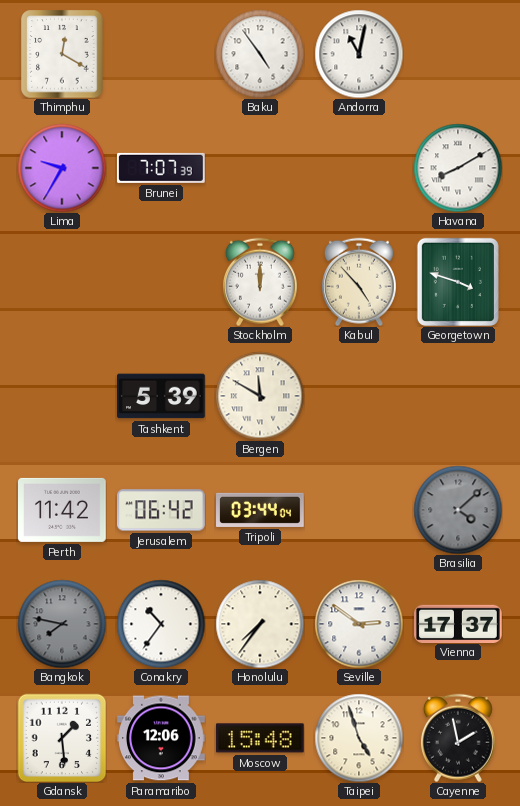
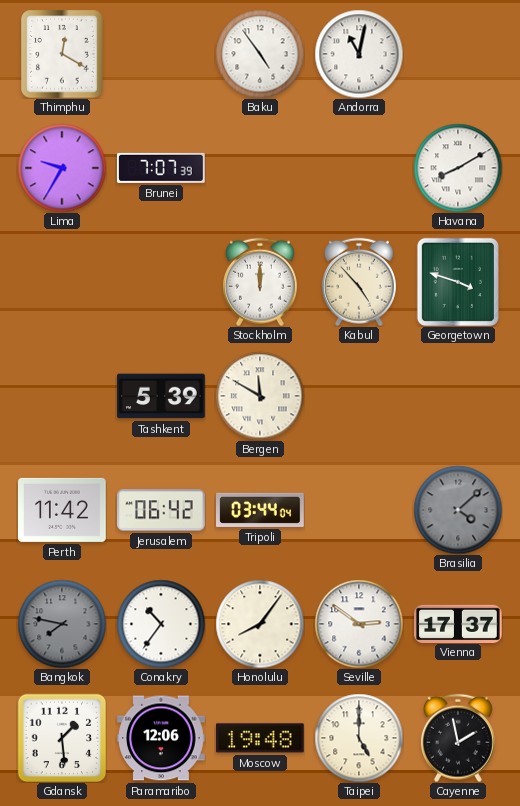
Honolulu: 7:36 -> 8:06 (260, 624)
Moscow: 15:48 -> 19:48 (260, 738)
Taipei: 4:57 -> 5:00 (359, 738)
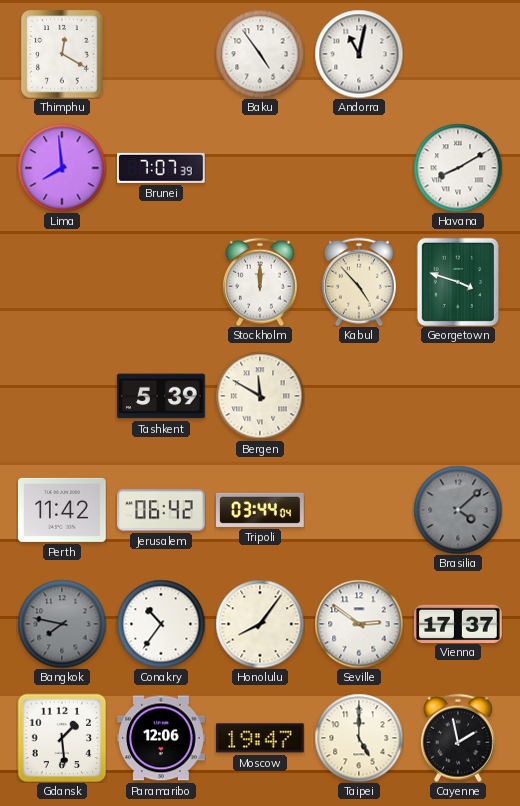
Lima: 9:35 -> 7:59 (62, 168)
Moscow: 19:48 -> 19:47 (260, 738)
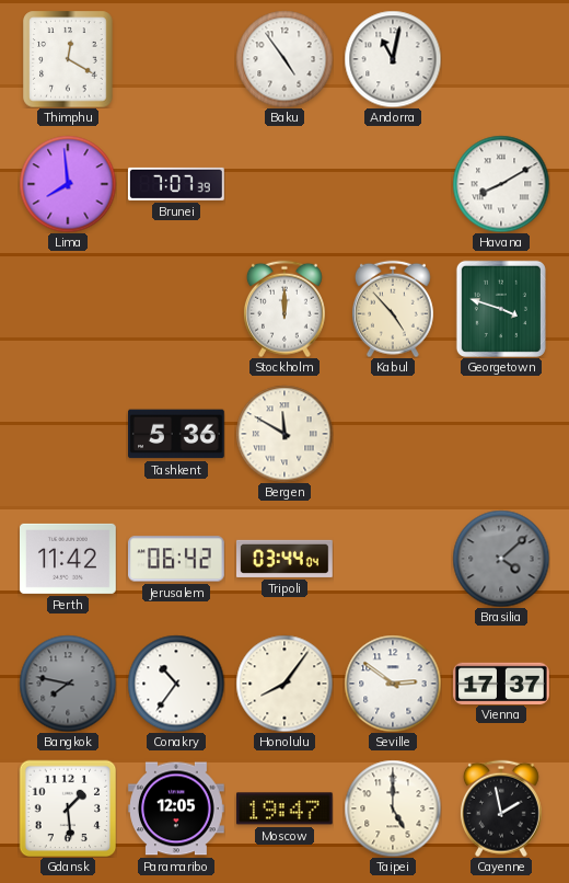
Tashkent: 5:39 -> 5:36 (177, 434)
Paramaribo: 12:06 -> 12:05 (177, 809)
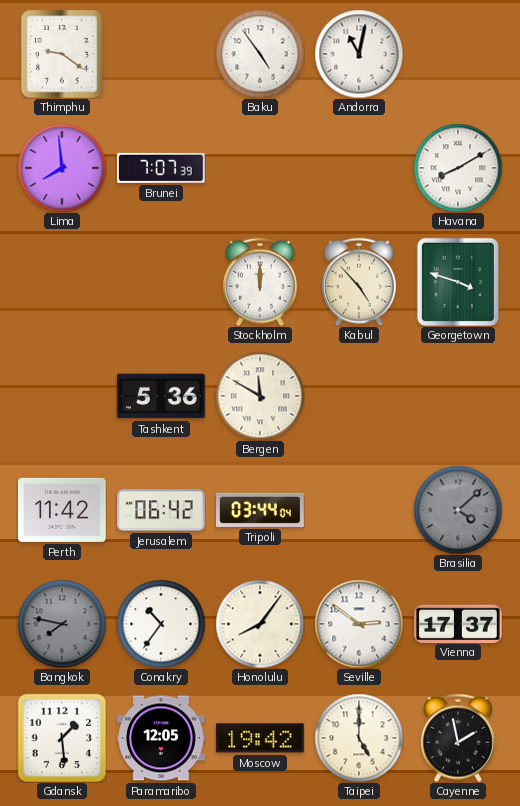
Thimphu: 12:20 -> 9:21 (62, 54)
Moscow: 19:47 -> 19:42 (260, 738)
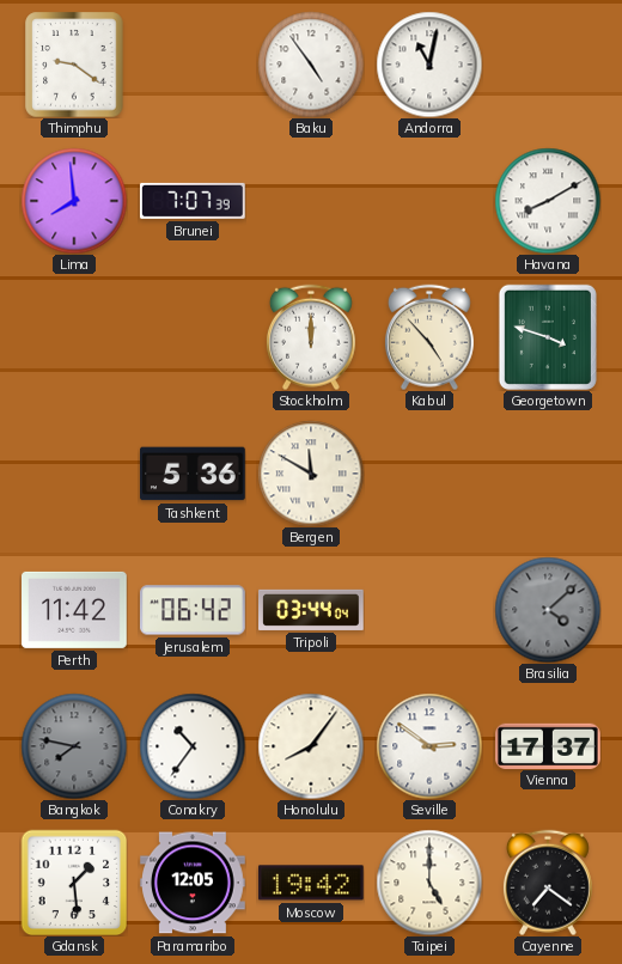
Cayenne: 1:58 -> 7:21 (548, 883)
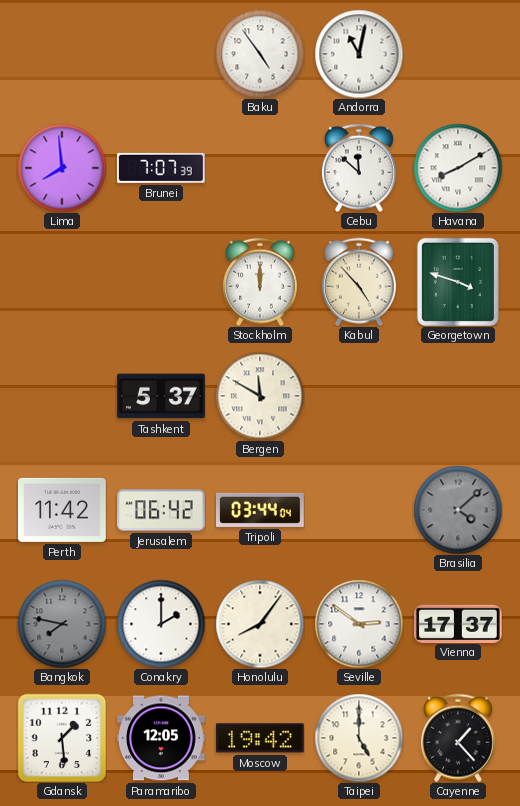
Thimphu: 9:21 -> none (74, 65)
Cebu: none -> 11:52 (359, 168)
Tashkent: 5:36 -> 5:37 (162, 396)
Conakry: 10:36 -> 2:00 (161, 624)
Cayenne: 7:21 -> 1:23 (458, 738)
